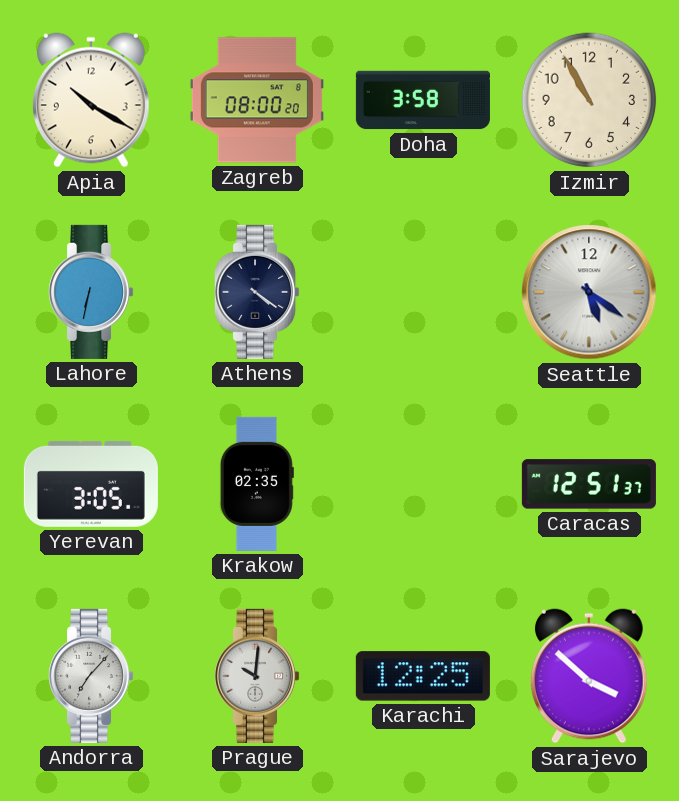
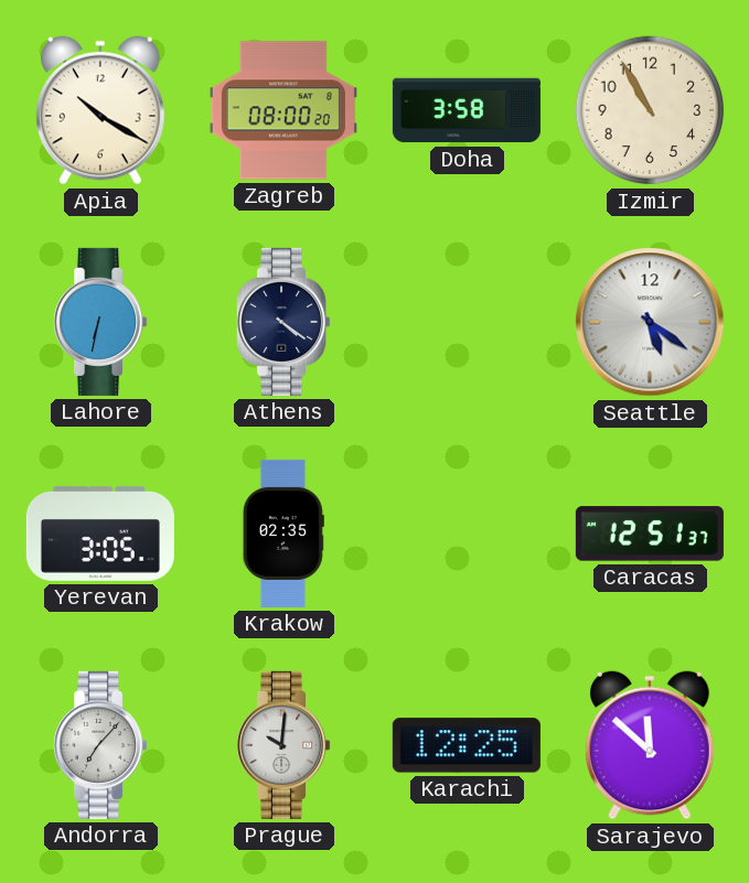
Sarajevo: 3:52 -> 11:52 (650, 745)
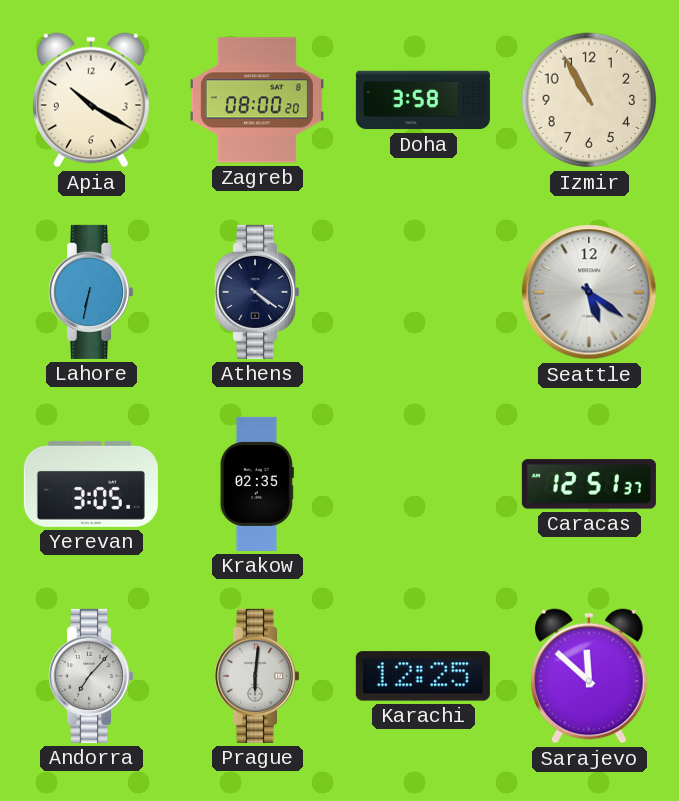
Prague: 10:01 -> 6:01 (257, 676)
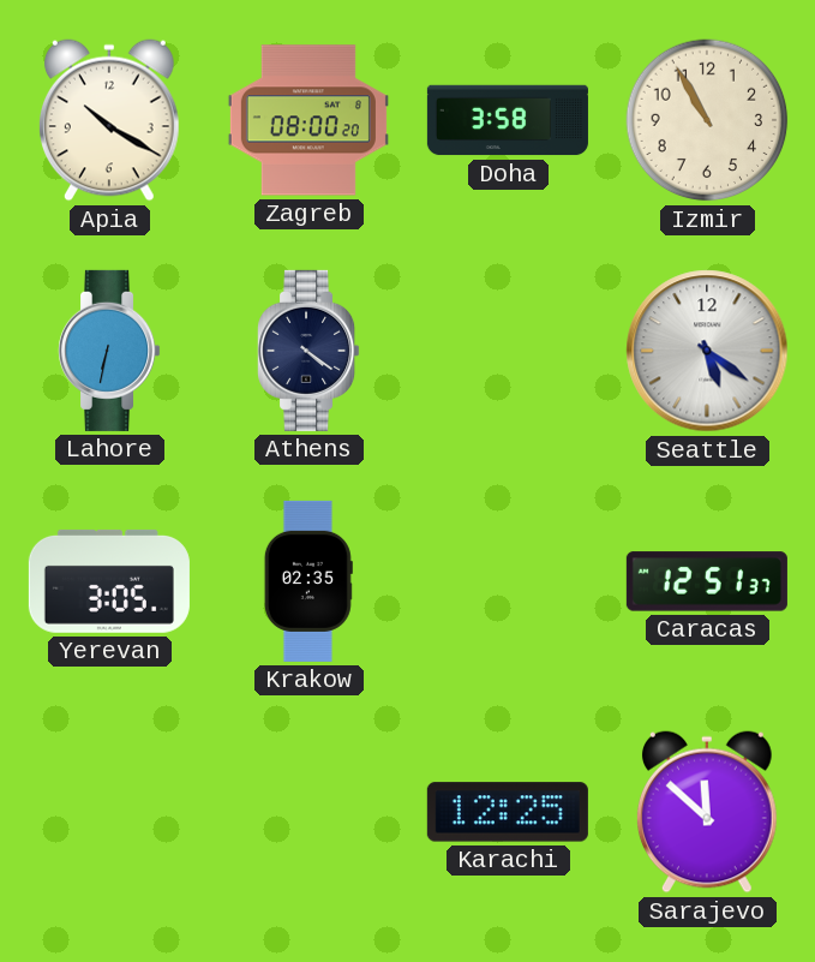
Andorra: 7:07 -> none (91, 676)
Prague: 6:01 -> none (257, 676)
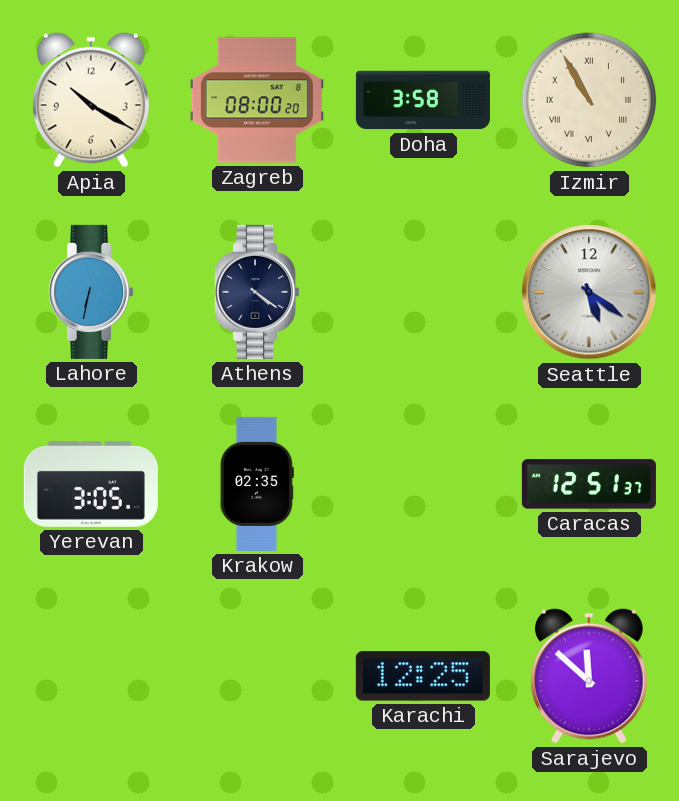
Izmir numerals: Arabic -> Roman (589, 100)
